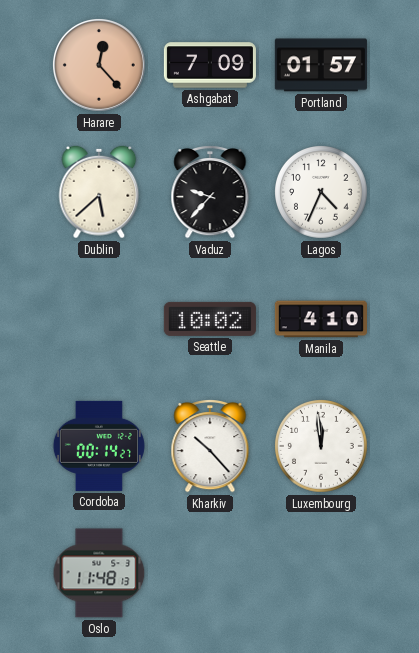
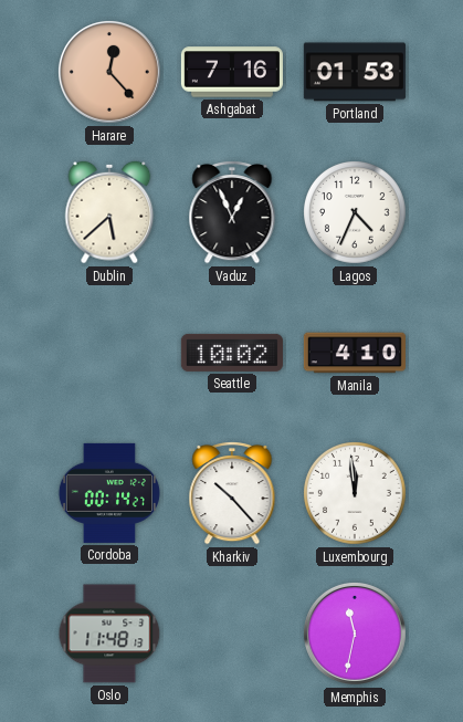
Ashgabat: 7:09 -> 7:16 (232, 72)
Portland: 01:57 -> 01:53 (355, 72)
Vaduz: 9:37 -> 12:56 (232, 213)
Memphis: none -> 11:32 (355, 634)
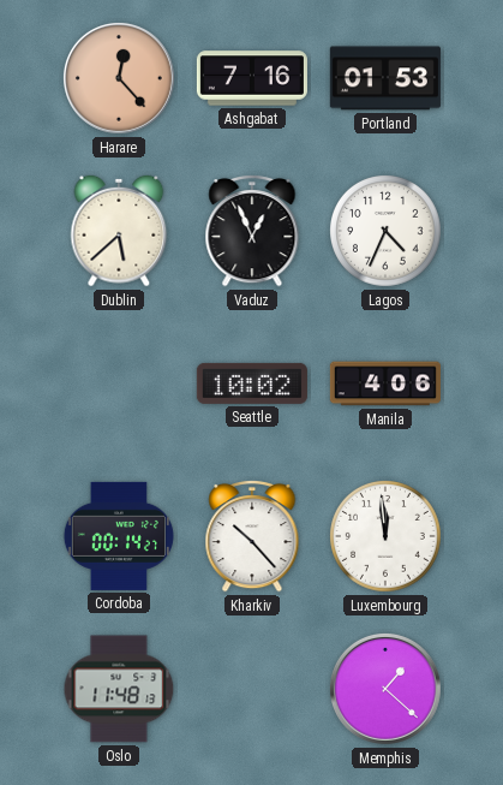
Manila: 4:10 -> 4:06 (385, 383)
Memphis: 11:32 -> 1:22 (385, 689)
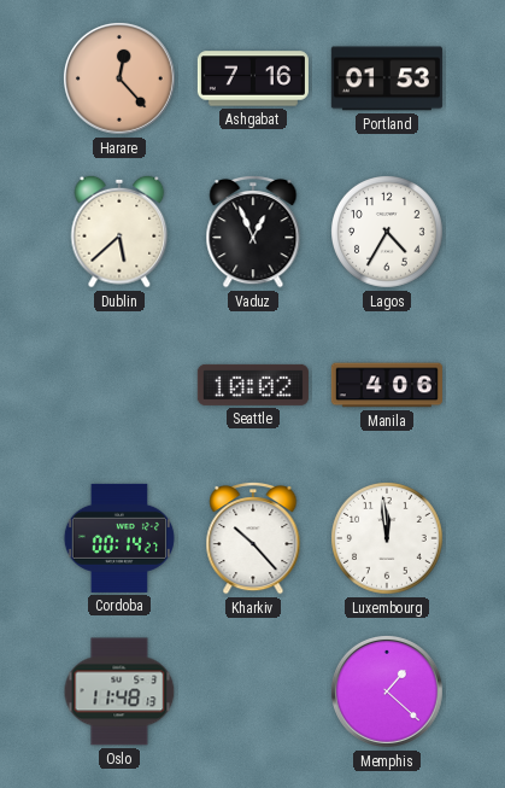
Lagos: 4:34 -> 4:35 (388, 233)
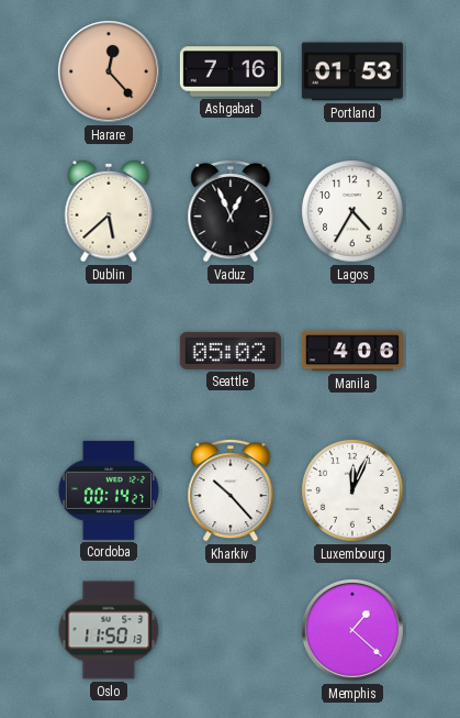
Seattle: 10:02 -> 05:02 (231, 351)
Luxembourg: 11:59 -> 12:04 (354, 491)
Oslo: 11:48 -> 11:50 (109, 630)
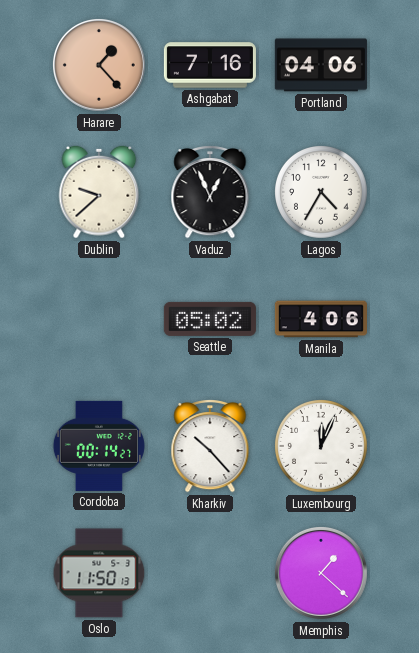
Harare: 12:23 -> 1:23 (99, 65)
Portland: 01:53 -> 04:06 (321, 65)
Dublin: 5:38 -> 9:38 (99, 192)
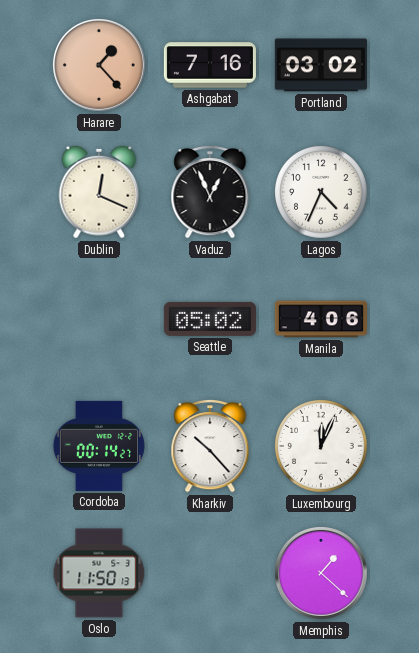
Portland: 04:06 -> 03:02 (321, 65)
Dublin: 9:38 -> 12:19 (99, 192)
Lagos: 4:35 -> 4:34 (322, 193)
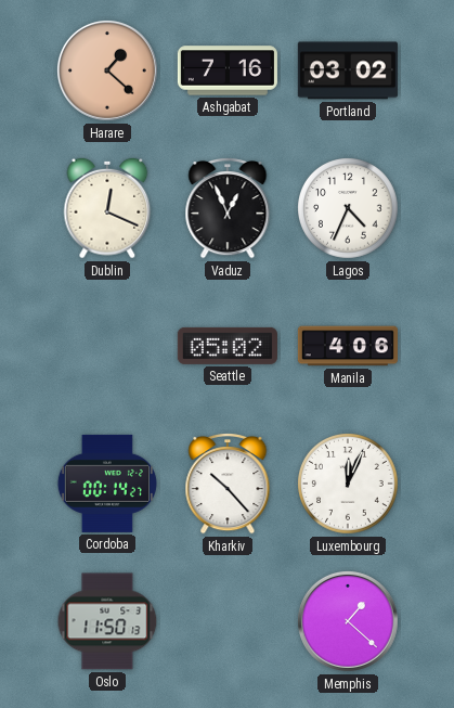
Harare: 1:23 -> 1:22 (107, 70)
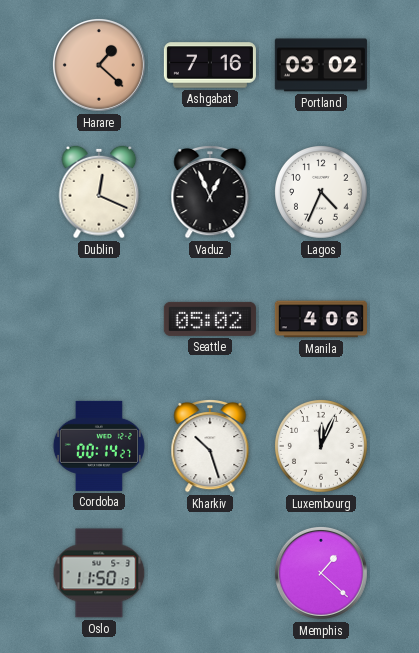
Kharkiv: 10:23 -> 10:27 (210, 447)
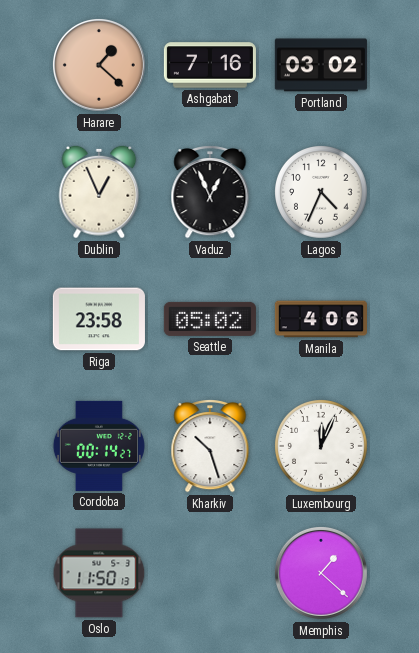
Dublin: 12:19 -> 12:56 (99, 192)
Riga: none -> 23:58 (99, 319)
